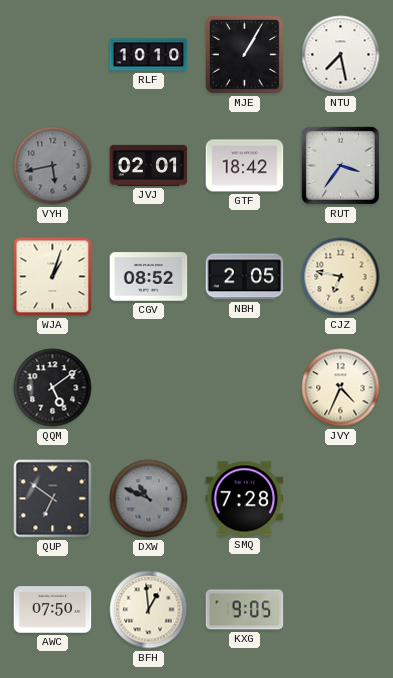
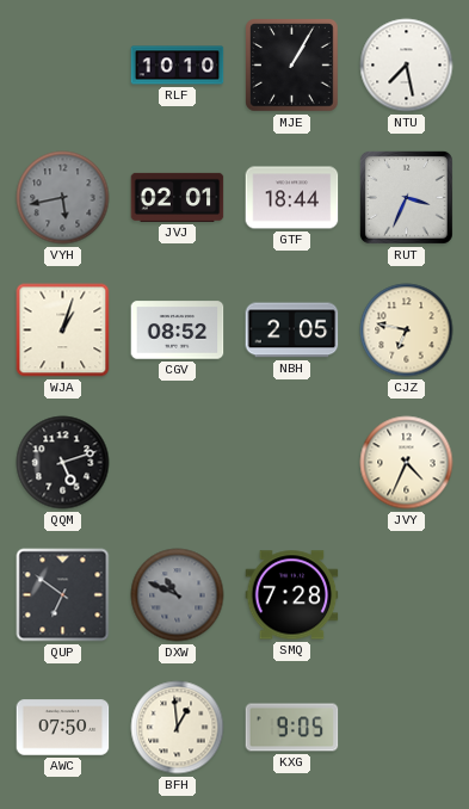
GTF: 18:42 -> 18:44 (292, 198)
RUT: 3:36 -> 3:34 (406, 197)
QQM: 5:09 -> 5:12 (63, 463)
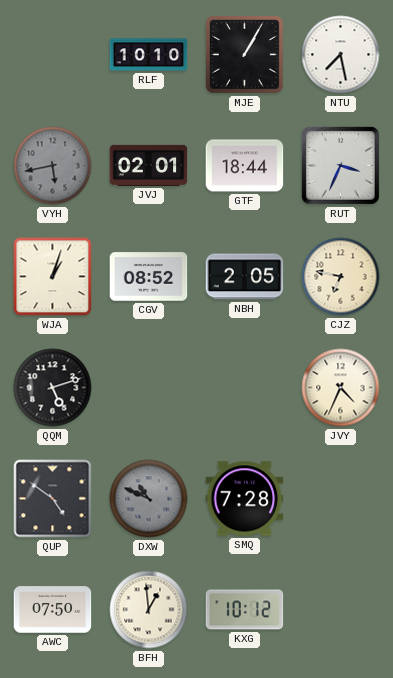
QUP: 6:51 -> 4:51 (53, 499)
KXG: 9:05 -> 10:12 (245, 610)
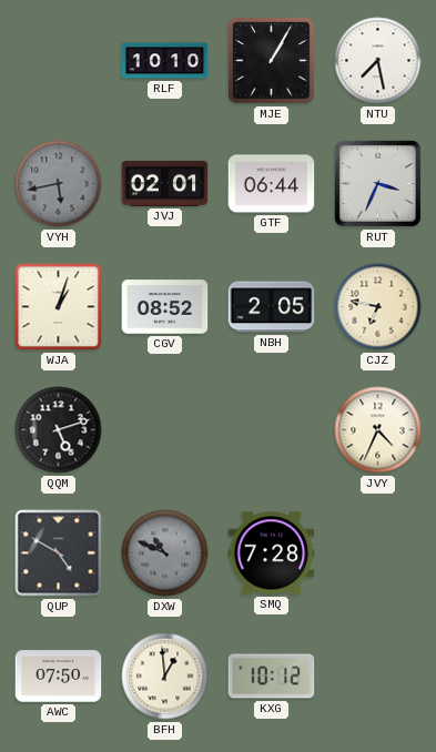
GTF: 18:44 -> 06:44 (272, 184)
QUP: 4:51 -> 4:50 (59, 553)
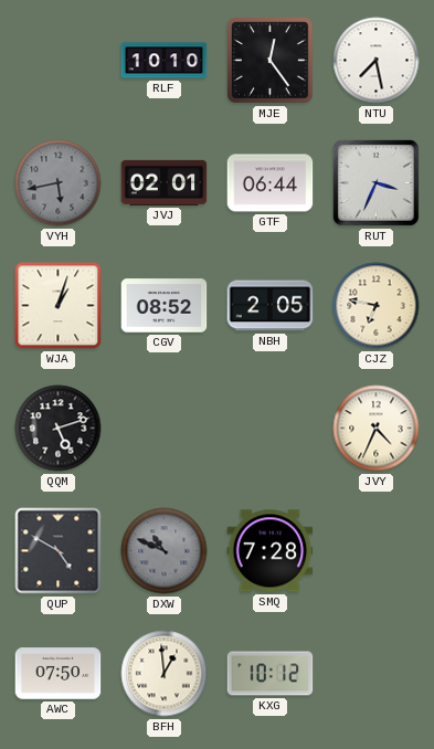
MJE: 1:05 -> 12:24 (271, 61)
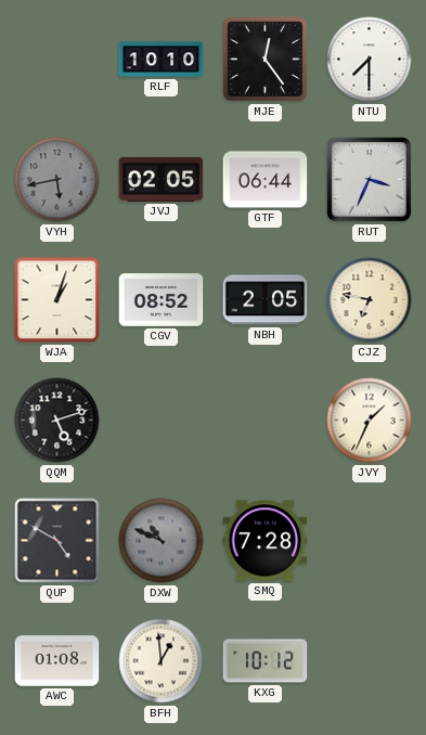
NTU: 7:28 -> 7:30 (370, 60)
JVJ: 02:01 -> 02:05 (162, 179)
JVY: 4:34 -> 1:34 (370, 421)
AWC: 07:50 -> 01:08 (57, 661)
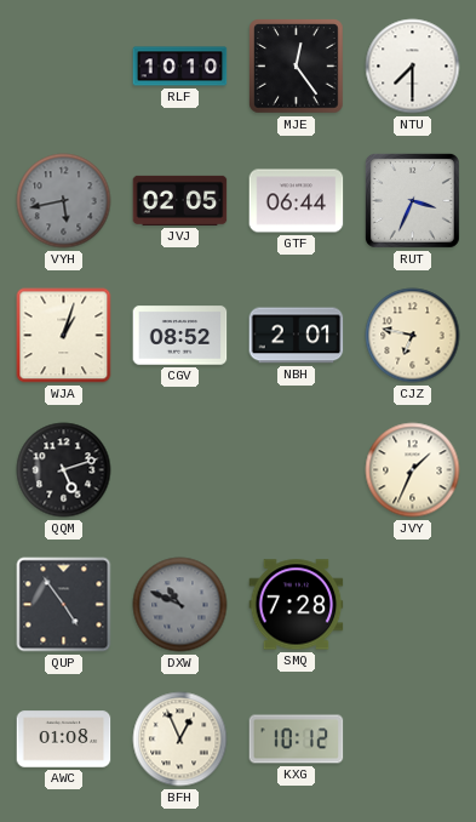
NBH: 2:05 -> 2:01 (297, 336)
QUP: 4:50 -> 4:54 (64, 605)
BFH: 12:59 -> 12:56 (180, 740)
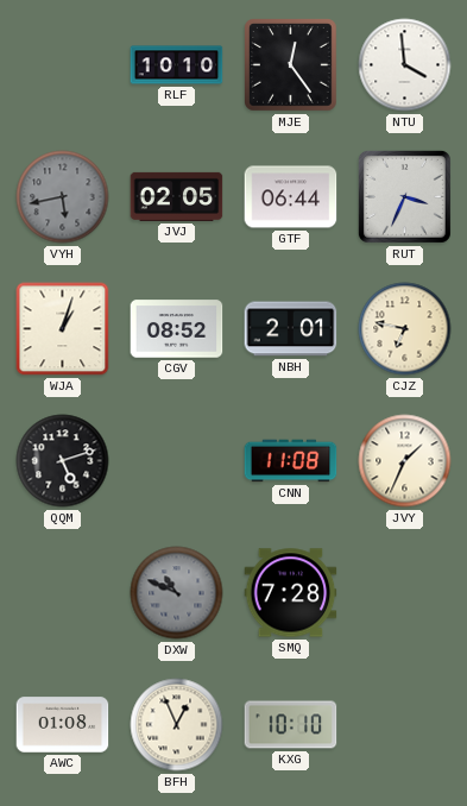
NTU: 7:30 -> 3:59 (405, 65)
CNN: none -> 11:08 (291, 461)
QUP: 4:54 -> none (64, 605)
KXG: 10:12 -> 10:10 (291, 725)
